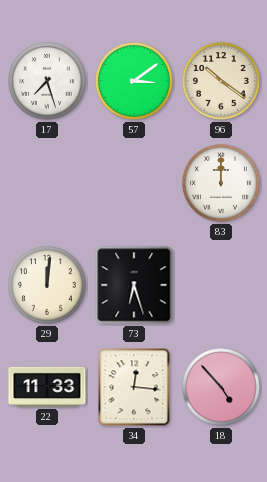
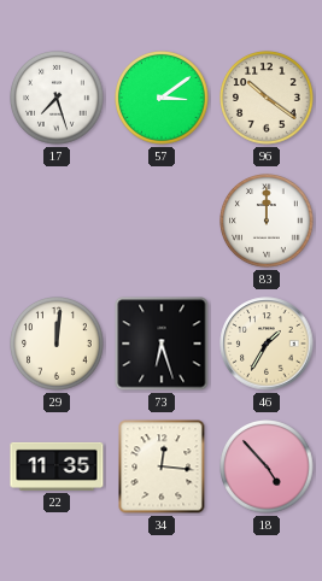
46: none -> 1:35 (267, 344)
22: 11:33 -> 11:35 (57, 466)
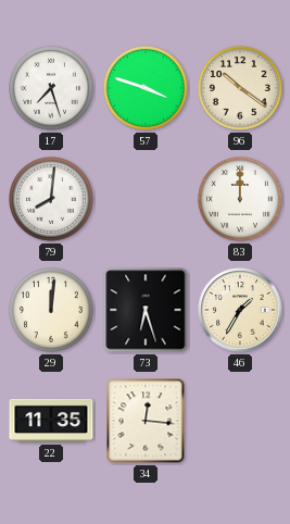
57: 3:09 -> 3:48 (146, 88)
79: none -> 8:01 (51, 199)
18: 4:53 -> none (267, 466)
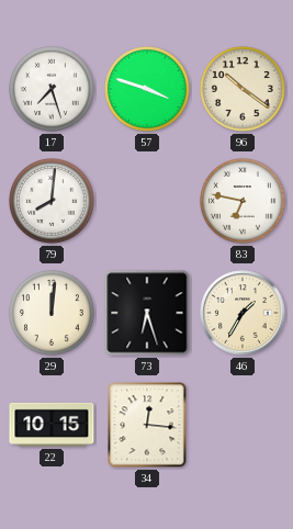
83: 12:00 -> 6:47 (243, 201)
22: 11:35 -> 10:15 (52, 425)
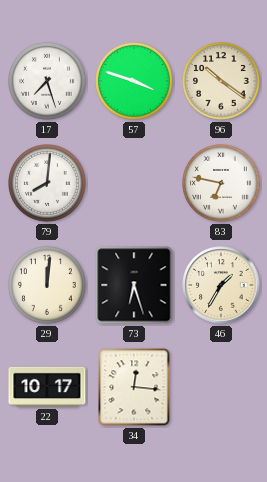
22: 10:15 -> 10:17 (47, 387)
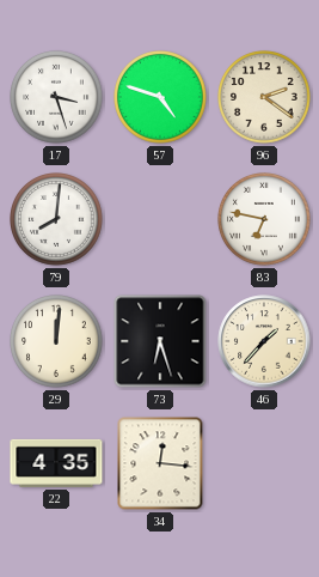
17: 7:27 -> 3:27 (56, 97)
57: 3:48 -> 4:48 (160, 97)
96: 10:21 -> 2:21 (264, 97)
46: 1:35 -> 1:37 (264, 341)
22: 10:17 -> 4:35 (56, 463)
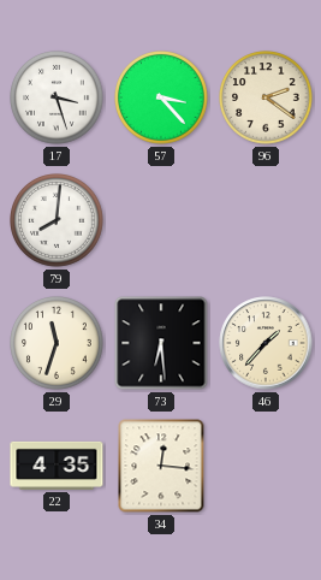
57: 4:48 -> 3:23 (161, 97)
83: 6:47 -> none (264, 219)
29: 12:01 -> 11:33 (57, 343)
73: 6:27 -> 6:29 (161, 343)
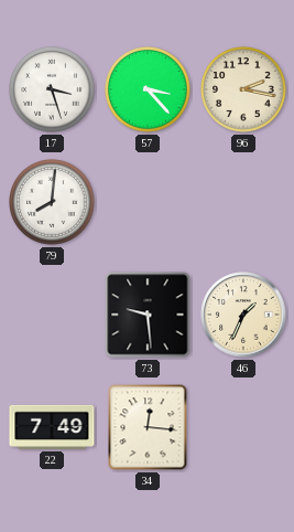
96: 2:21 -> 2:17 (243, 89)
29: 11:33 -> none (57, 343)
73: 6:29 -> 9:29 (148, 315)
46: 1:37 -> 1:34 (243, 315)
22: 4:35 -> 7:49 (52, 427)
